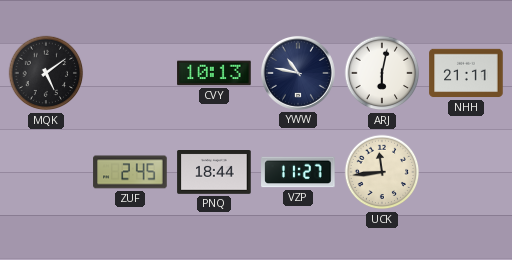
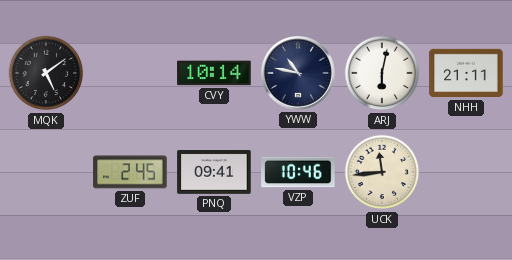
CVY: 10:13 -> 10:14 (214, 73)
PNQ: 18:44 -> 09:41 (214, 173)
VZP: 11:27 -> 10:46 (298, 172)
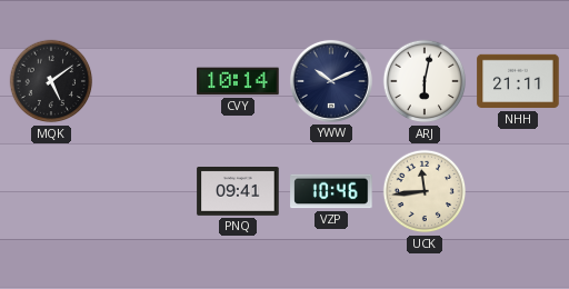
YWW: 10:47 -> 10:11 (331, 81)
ZUF: 2:45 -> none (130, 172)
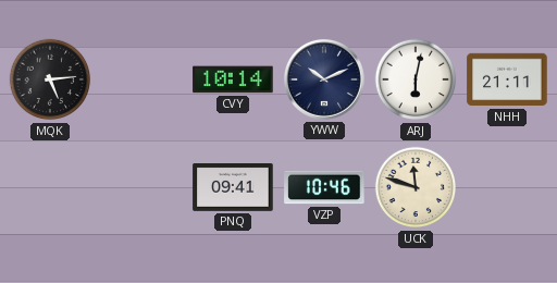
MQK: 5:09 -> 5:14 (50, 79)
UCK: 11:44 -> 11:48 (416, 187)
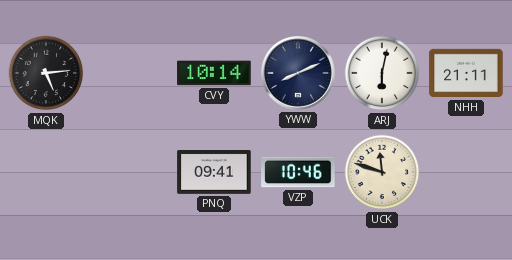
YWW: 10:11 -> 8:11 (298, 73)
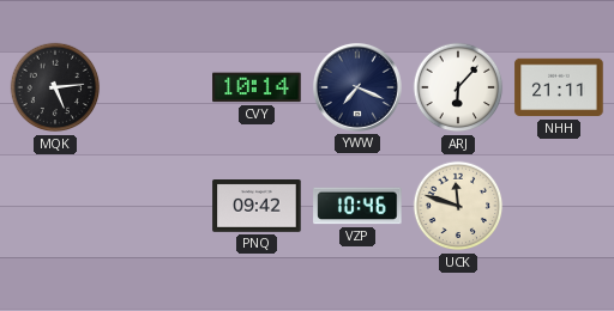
YWW: 8:11 -> 7:19 (357, 87)
ARJ: 6:02 -> 6:07 (458, 87)
PNQ: 09:41 -> 09:42 (257, 207)
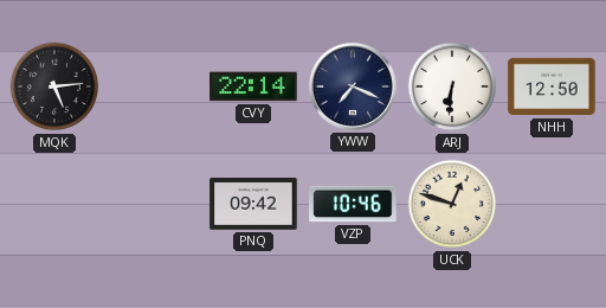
CVY: 10:14 -> 22:14 (253, 86)
ARJ: 6:07 -> 6:31 (452, 86)
NHH: 21:11 -> 12:50 (552, 86)
UCK: 11:48 -> 12:48 (452, 204)
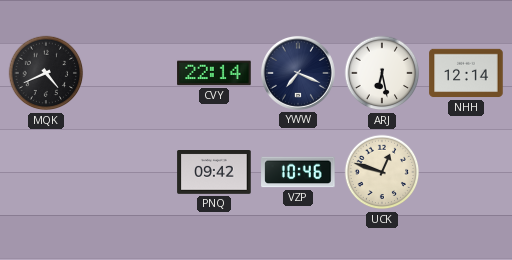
MQK: 5:14 -> 4:41 (46, 73)
ARJ: 6:31 -> 6:28 (382, 73)
NHH: 12:50 -> 12:14 (466, 73)
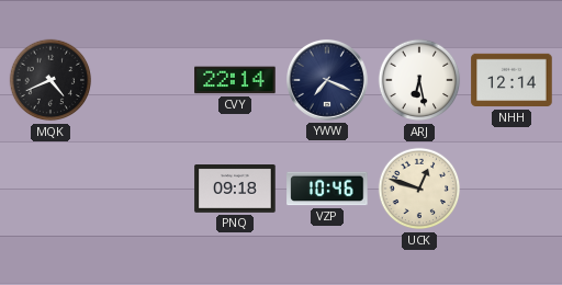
PNQ: 09:42 -> 09:18 (235, 190)
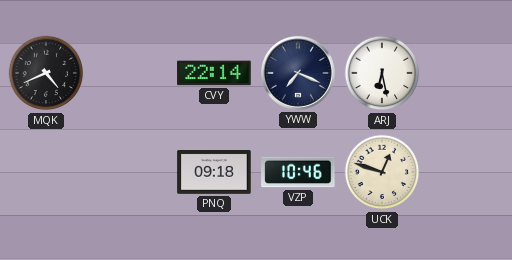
NHH: 12:14 -> none (512, 80)
